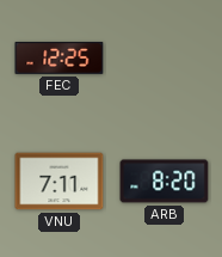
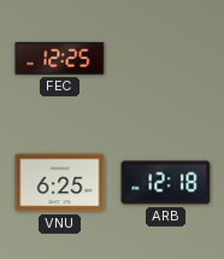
VNU: 7:11 -> 6:25 (60, 183)
ARB: 8:20 -> 12:18 (166, 183)
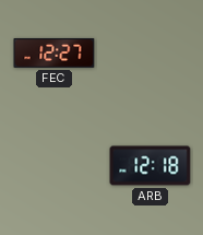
FEC: 12:25 -> 12:27 (55, 52)
VNU: 6:25 -> none (60, 183)
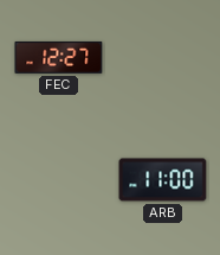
ARB: 12:18 -> 11:00 (163, 180)
